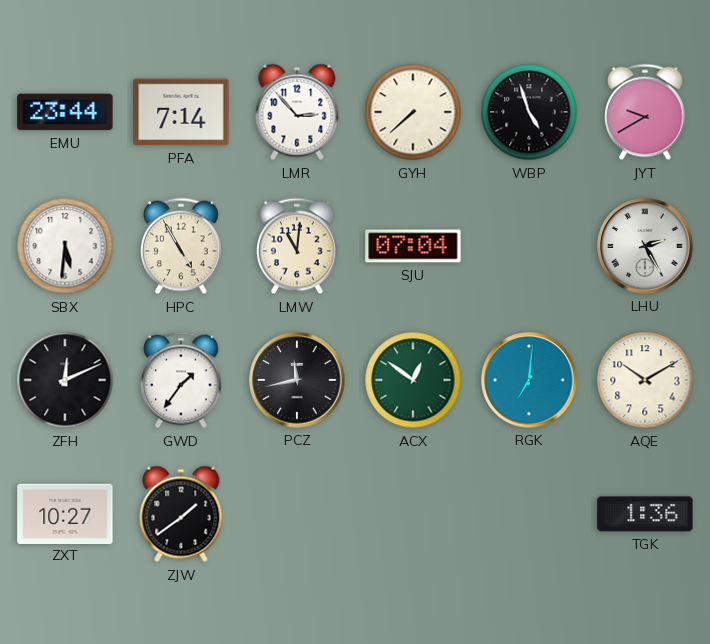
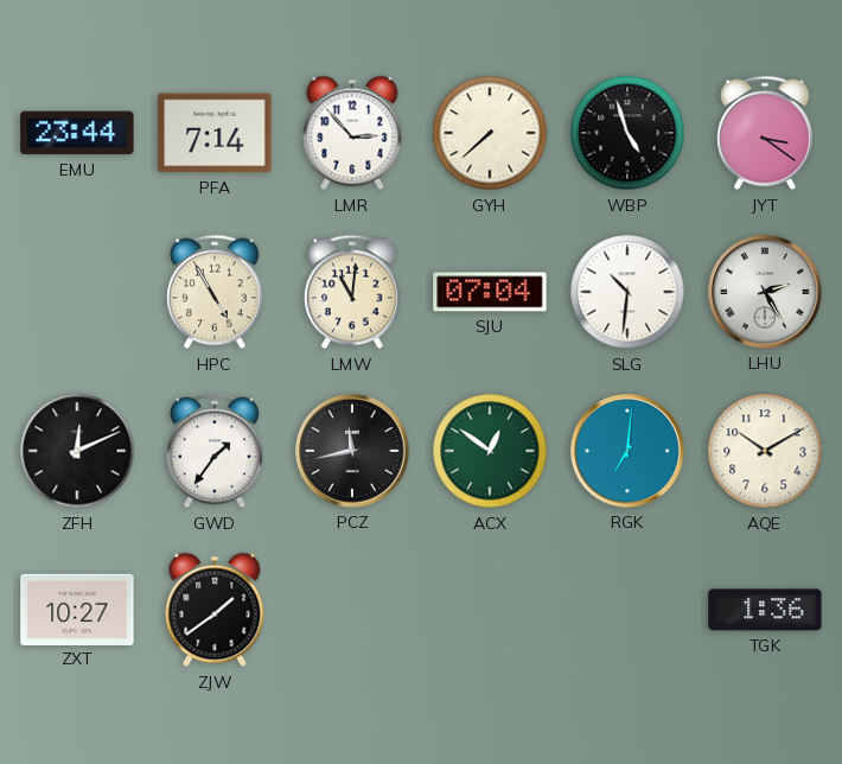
JYT: 9:40 -> 3:21 (765, 133)
SBX: 5:31 -> none (65, 246)
SLG: none -> 10:31 (627, 292)
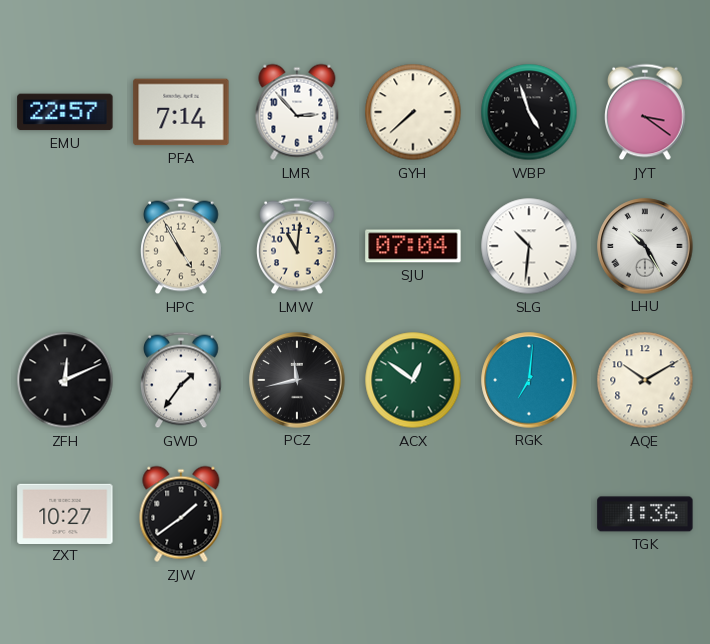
EMU: 23:44 -> 22:57 (65, 112)
LHU: 2:25 -> 10:25 (645, 246)
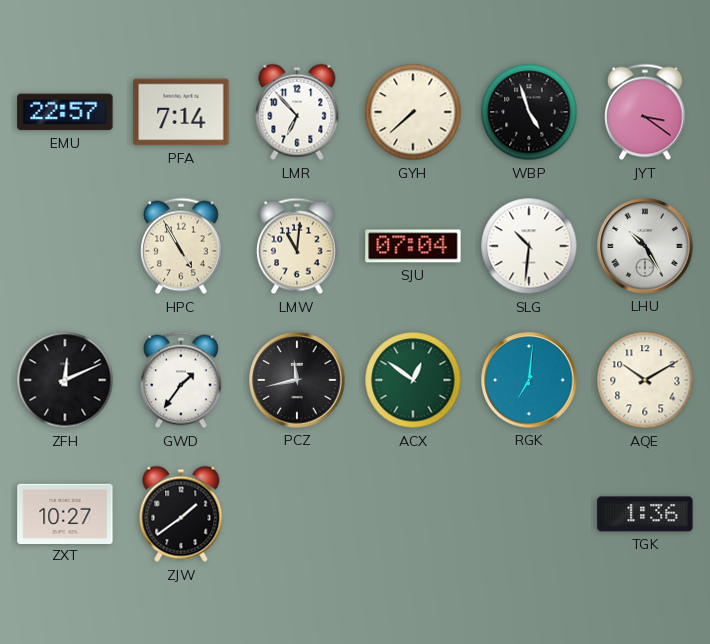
LMR: 2:53 -> 6:53 (297, 112)
